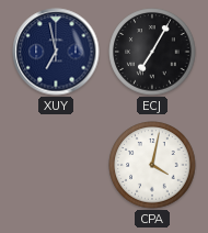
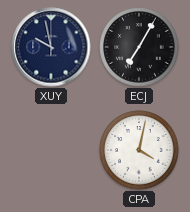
XUY: 6:58 -> 9:58 (51, 47)
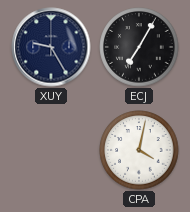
XUY: 9:58 -> 9:25 (51, 47)
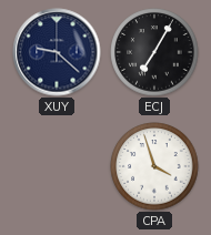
XUY: 9:25 -> 9:22 (57, 52)
CPA: 4:02 -> 3:57 (154, 166)
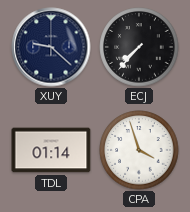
ECJ: 7:05 -> 7:37 (139, 47)
TDL: none -> 01:14 (51, 150)
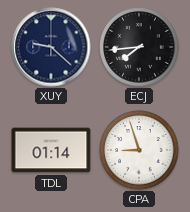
ECJ: 7:37 -> 7:44 (139, 47)
CPA: 3:57 -> 8:57 (139, 150)
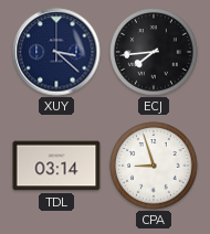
XUY: 9:22 -> 3:22 (56, 52)
TDL: 01:14 -> 03:14 (56, 166)
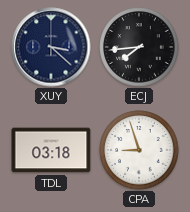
TDL: 03:14 -> 03:18 (51, 150)
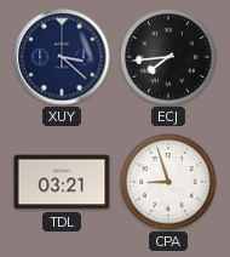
TDL: 03:18 -> 03:21 (62, 182)
